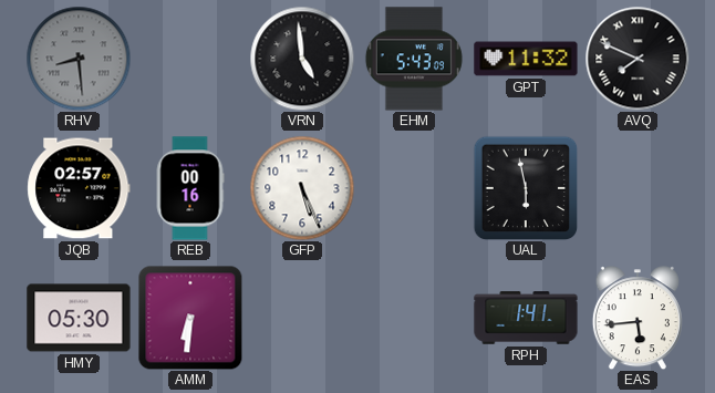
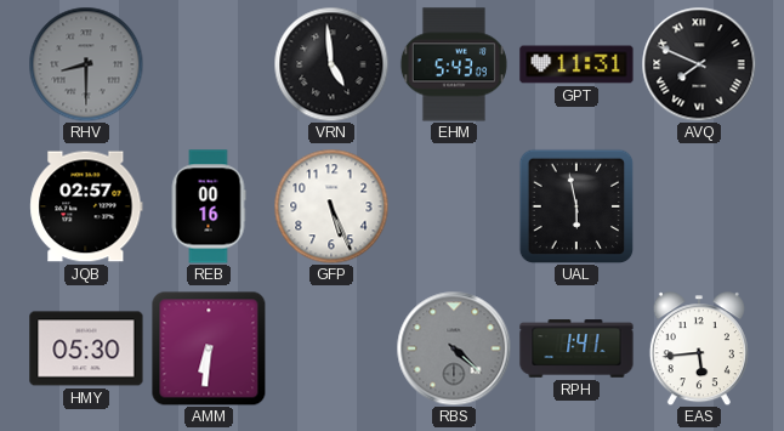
RHV: 8:29 -> 8:30 (86, 64)
GPT: 11:32 -> 11:31 (576, 64)
RBS: none -> 4:22 (454, 348)
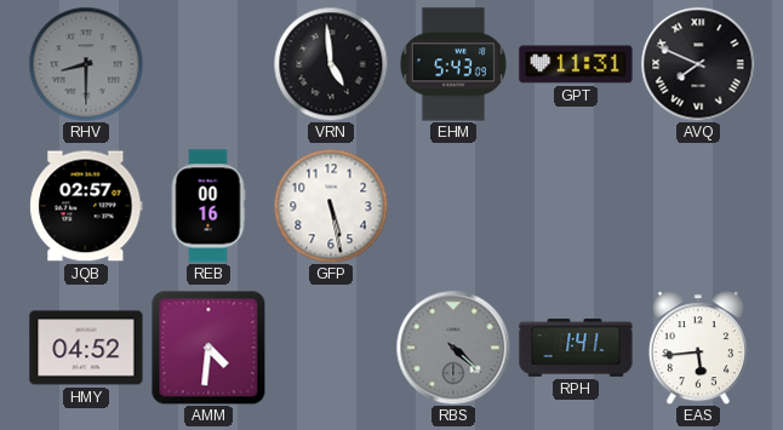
GFP: 5:26 -> 5:28 (331, 206)
UAL: 5:58 -> none (576, 206)
HMY: 05:30 -> 04:52 (86, 348)
AMM: 6:31 -> 4:31 (208, 348)
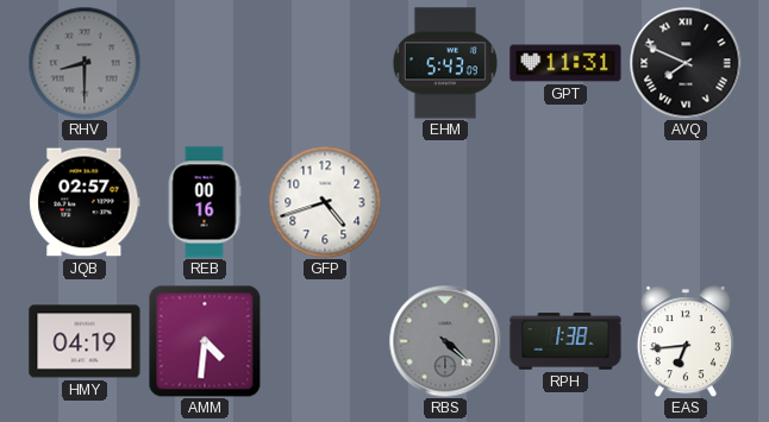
VRN: 4:59 -> none (331, 64)
GFP: 5:28 -> 4:42 (325, 202)
HMY: 04:52 -> 04:19 (85, 341)
RPH: 1:41 -> 1:38 (565, 341)
EAS: 5:44 -> 6:44 (686, 341)
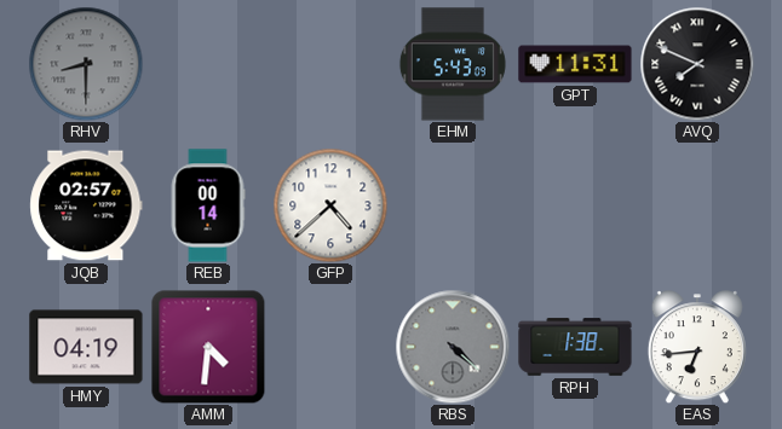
REB: 00:16 -> 00:14 (208, 205)
GFP: 4:42 -> 4:38 (330, 205)
